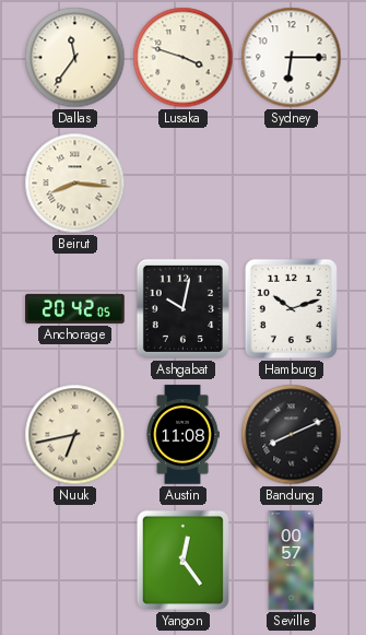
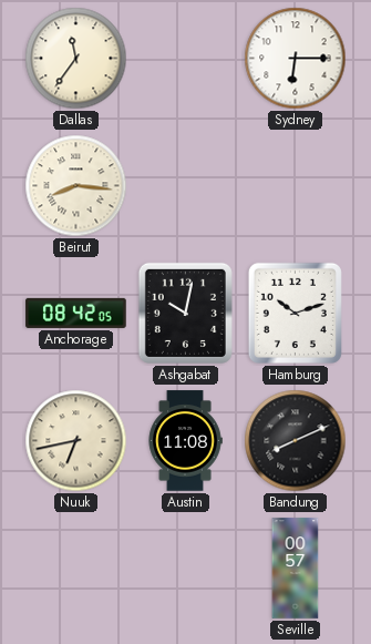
Lusaka: 3:48 -> none (184, 58)
Anchorage: 20:42 -> 08:42 (76, 313)
Yangon: 12:24 -> none (182, 560)
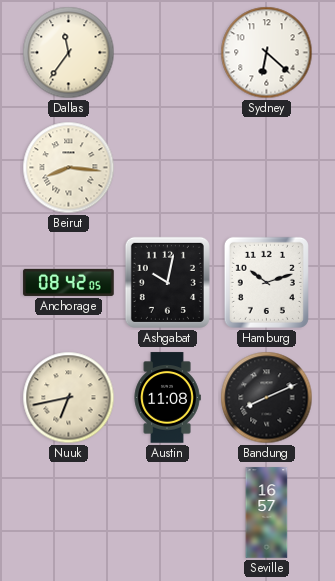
Sydney: 6:15 -> 6:22 (267, 53)
Seville: 00:57 -> 16:57 (267, 513)
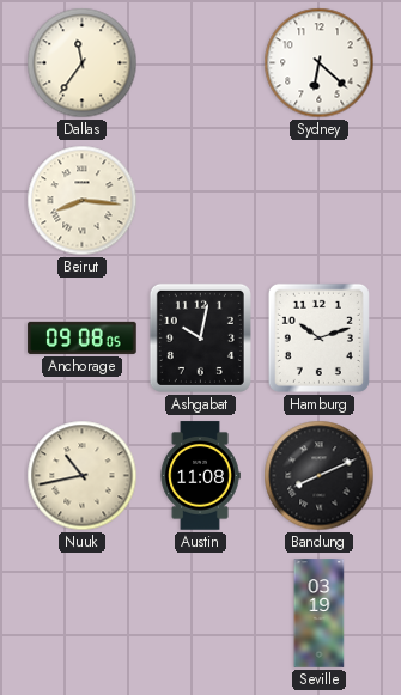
Anchorage: 08:42 -> 09:08 (83, 337)
Nuuk: 6:43 -> 10:43 (83, 476)
Seville: 16:57 -> 03:19 (320, 614)
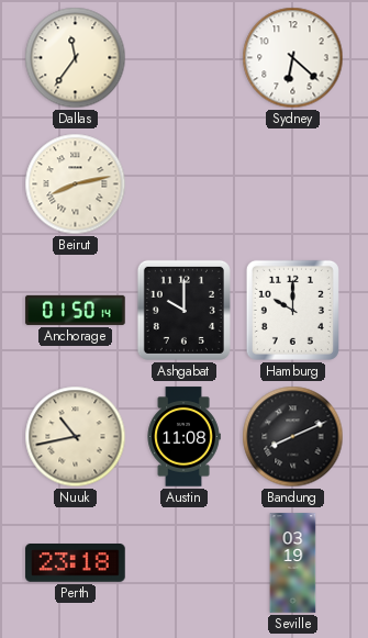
Beirut: 8:16 -> 8:13 (76, 184)
Anchorage: 09:08 -> 01:50 (76, 310)
Ashgabat: 10:02 -> 10:00 (183, 310)
Hamburg: 10:12 -> 10:00 (292, 310)
Perth: none -> 23:18 (76, 563)
